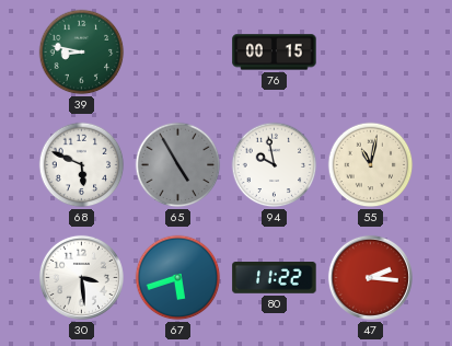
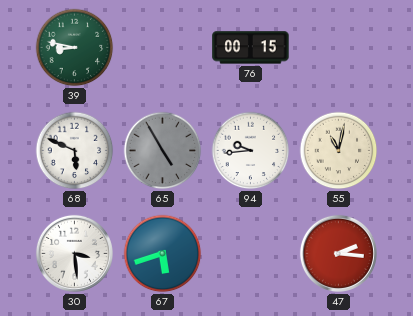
94: 9:58 -> 9:44 (251, 151)
80: 11:22 -> none (275, 278)
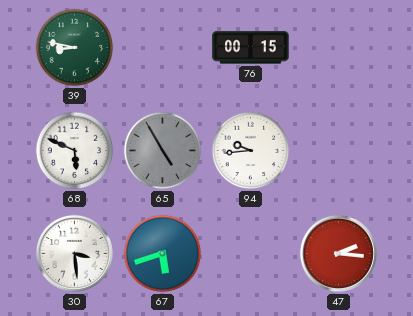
55: 11:02 -> none (339, 151)
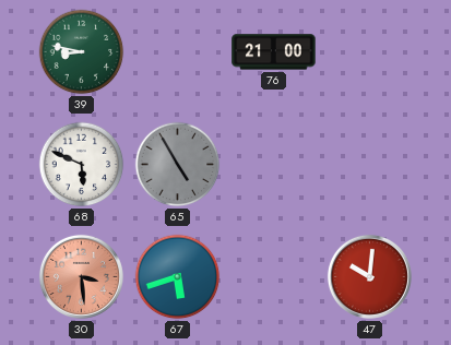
76: 00:15 -> 21:00 (274, 52)
94: 9:44 -> none (251, 151)
30 dial: white -> salmon (81, 276)
47: 2:16 -> 10:01 (369, 276)
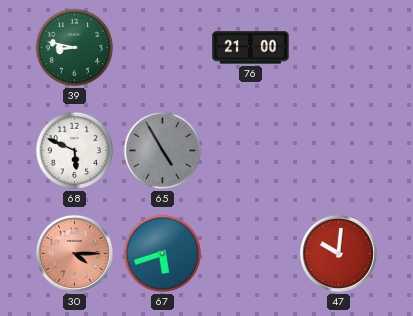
30: 3:29 -> 4:15 (74, 253)
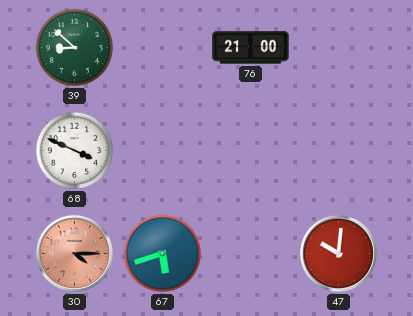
39: 8:47 -> 8:52 (75, 48)
68: 5:49 -> 3:49 (75, 151)
65: 4:55 -> none (163, 151)
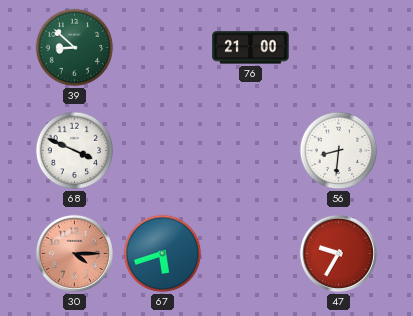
56: none -> 8:31 (339, 151)
47: 10:01 -> 9:35 (338, 253)
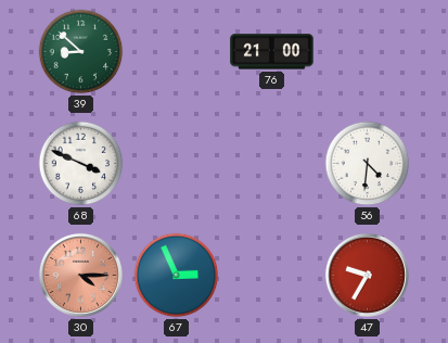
56: 8:31 -> 4:31 (368, 164)
67: 5:42 -> 2:56 (177, 276)
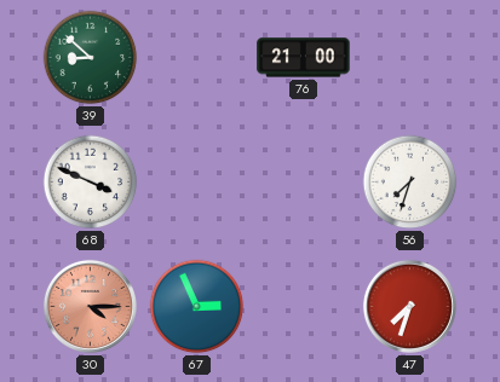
56: 4:31 -> 7:33 (410, 183)
47: 9:35 -> 7:33 (409, 306)
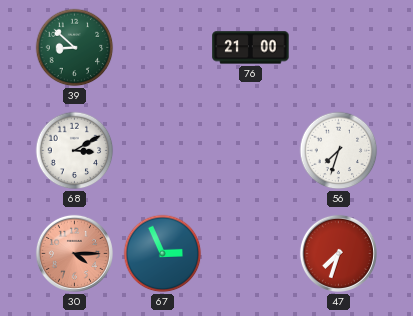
68: 3:49 -> 3:10 (75, 151)
